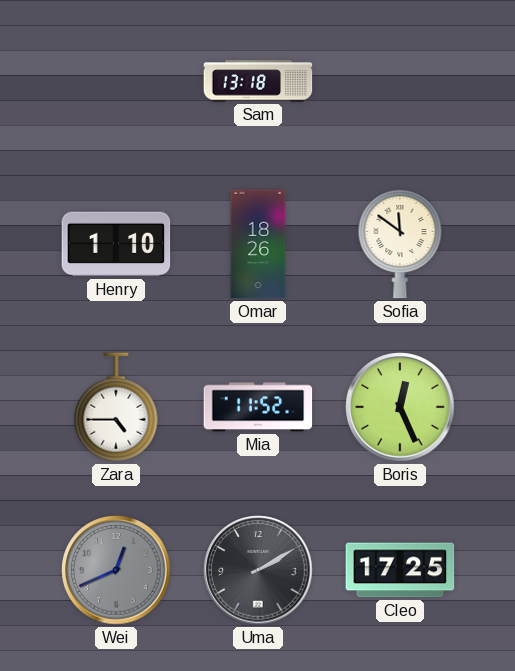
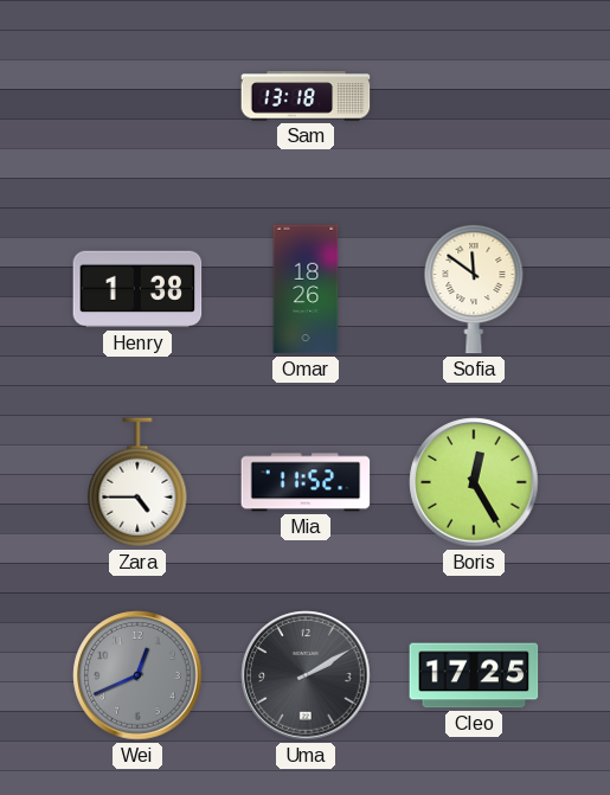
Henry: 1:10 -> 1:38 (137, 289)
Boris: 12:26 -> 12:25 (474, 482)
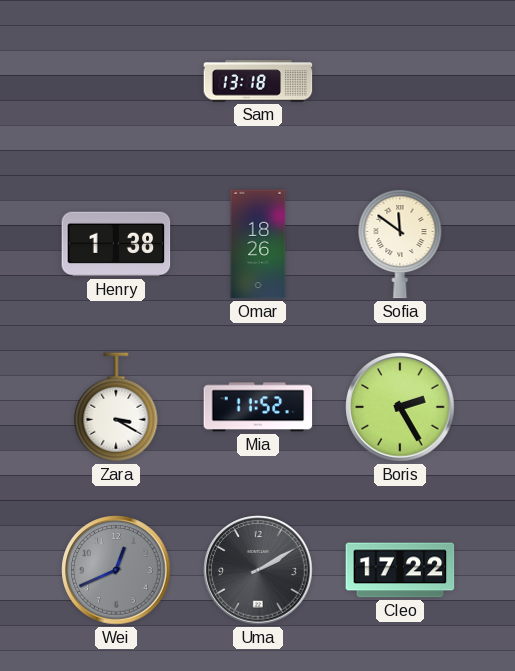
Zara: 4:45 -> 3:20 (116, 407)
Boris: 12:25 -> 2:25 (400, 407)
Cleo: 17:25 -> 17:22 (400, 570)
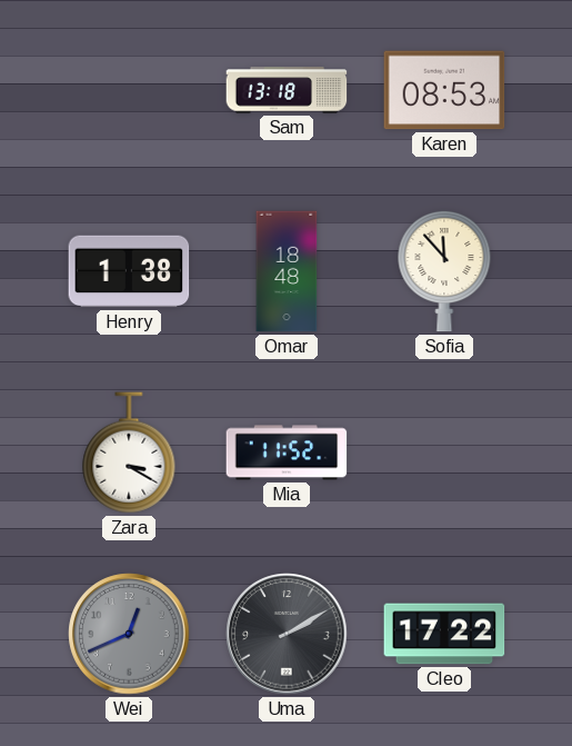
Karen: none -> 08:53 (444, 90)
Omar: 18:26 -> 18:48 (287, 271)
Sofia: 11:51 -> 11:53 (444, 271)
Boris: 2:25 -> none (400, 407)
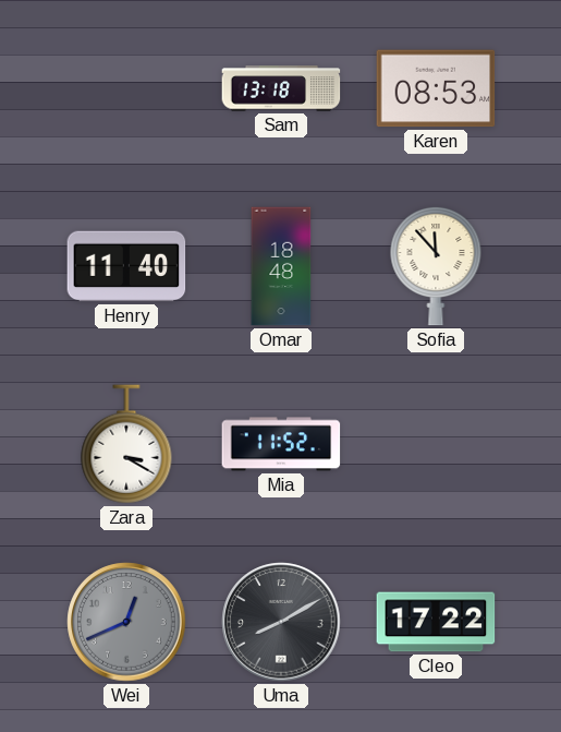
Henry: 1:38 -> 11:40 (126, 266)
Uma: 2:10 -> 8:10 (281, 622)
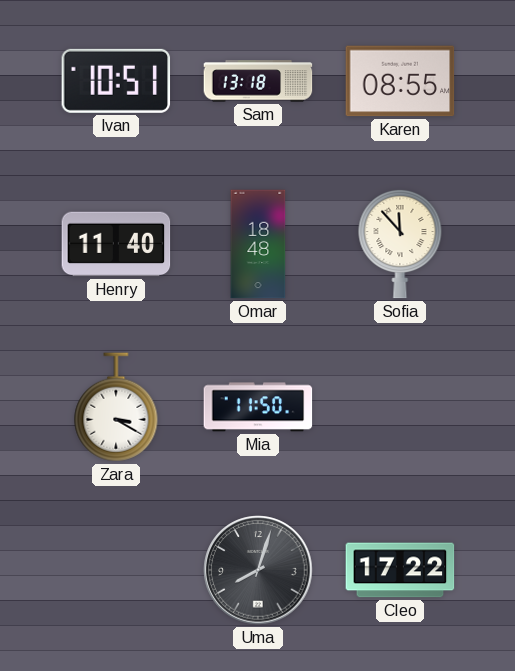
Ivan: none -> 10:51 (116, 81)
Karen: 08:53 -> 08:55 (400, 81)
Mia: 11:52 -> 11:50 (258, 407)
Wei: 12:41 -> none (126, 622)
Uma: 8:10 -> 8:03 (258, 570)
